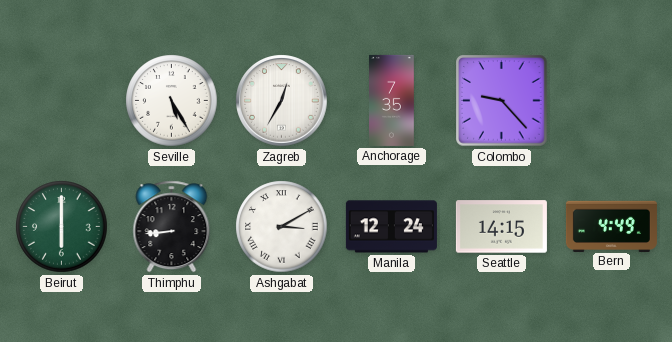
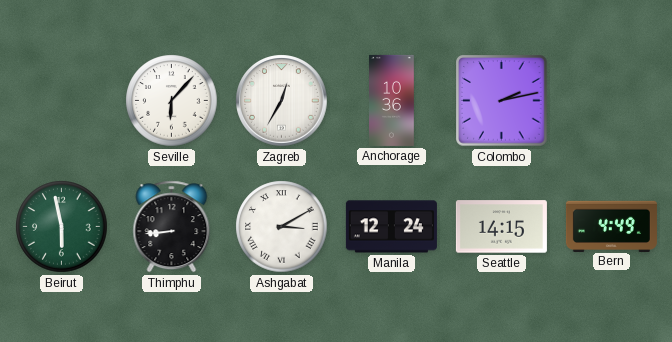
Seville: 5:25 -> 6:07 (172, 101)
Anchorage: 7:35 -> 10:36 (392, 100)
Colombo: 9:23 -> 2:13 (502, 101)
Beirut: 6:00 -> 5:58 (62, 227)
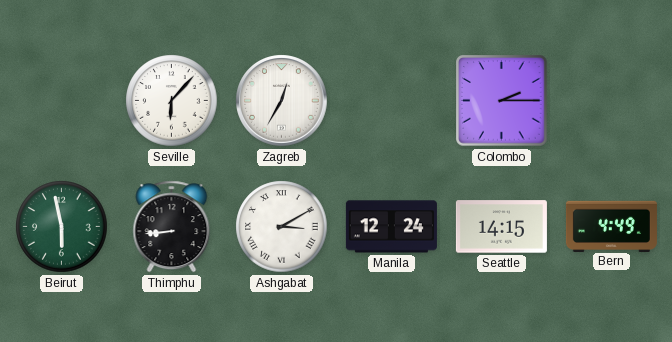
Anchorage: 10:36 -> none (392, 100)
Colombo: 2:13 -> 2:15 (502, 101)
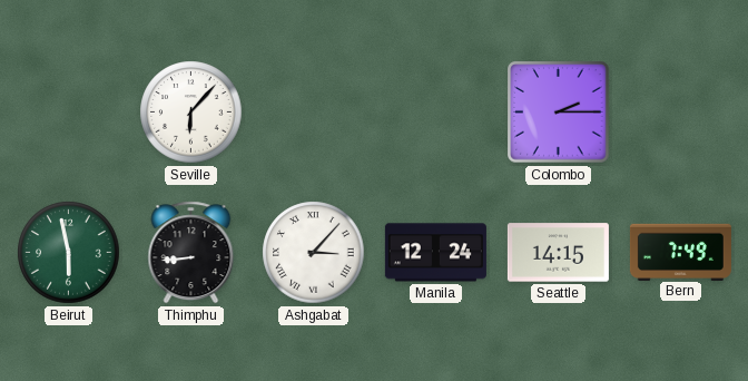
Zagreb: 12:35 -> none (282, 101)
Ashgabat: 3:10 -> 3:07 (314, 253)
Bern: 4:49 -> 7:49 (680, 252)
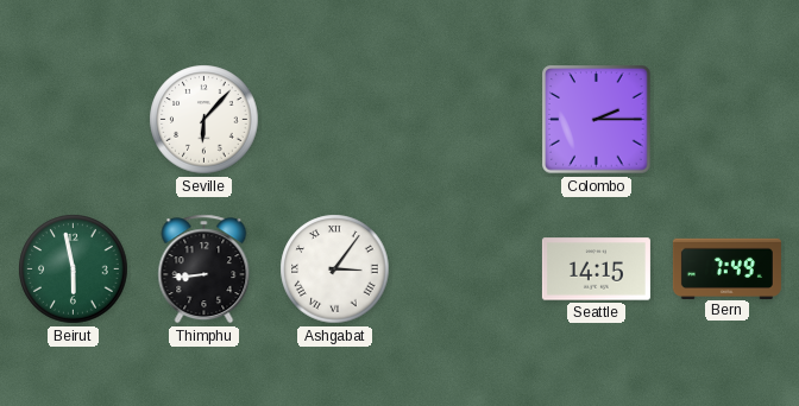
Ashgabat: 3:07 -> 3:06 (335, 269)
Manila: 12:24 -> none (435, 253)
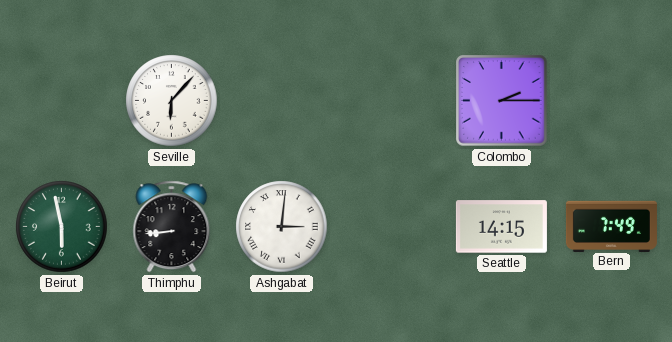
Ashgabat: 3:06 -> 3:01 (282, 227)
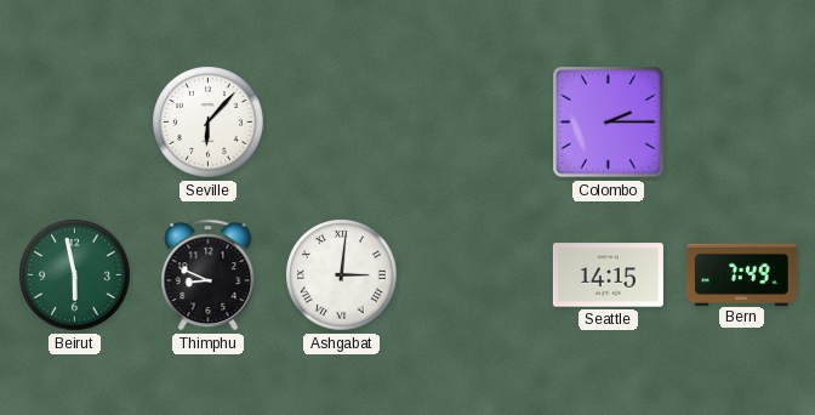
Thimphu: 8:44 -> 8:49 (209, 275)
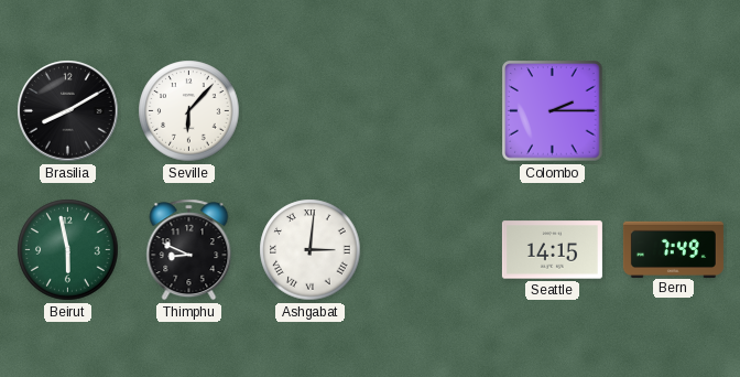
Brasilia: none -> 8:10 (68, 111)
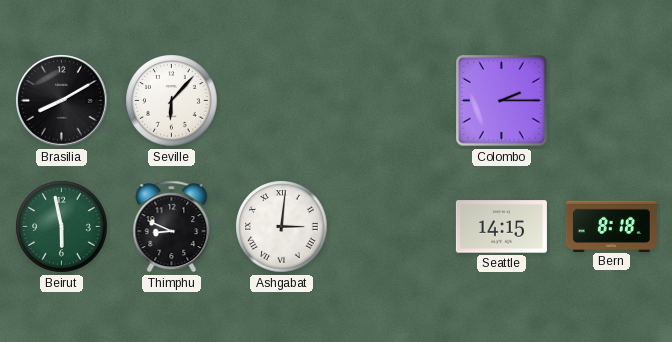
Bern: 7:49 -> 8:18 (611, 226)
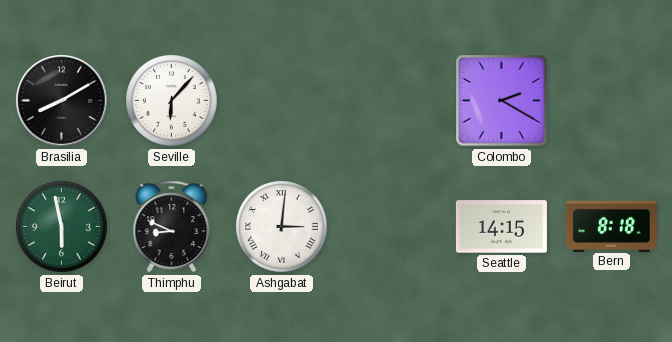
Colombo: 2:15 -> 2:20 (502, 101)
